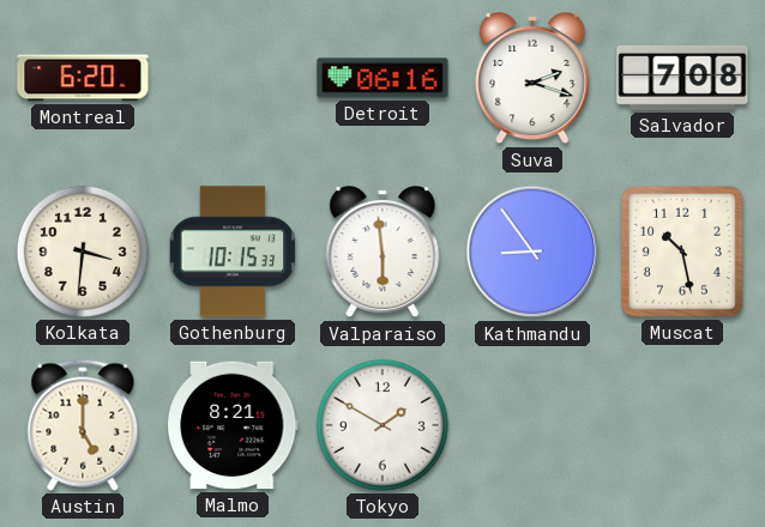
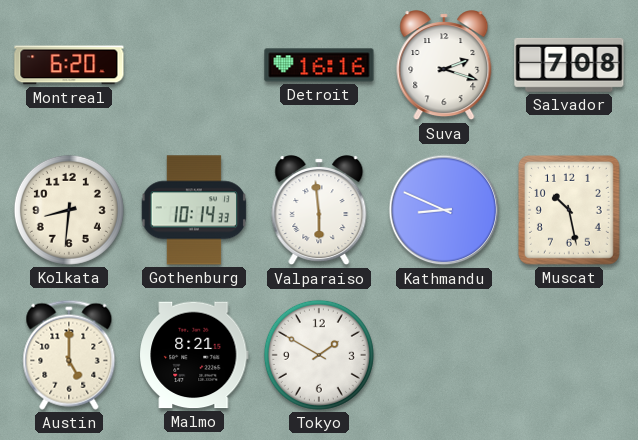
Detroit: 06:16 -> 16:16 (319, 65)
Kolkata: 3:31 -> 8:31 (69, 210)
Gothenburg: 10:15 -> 10:14 (194, 210)
Kathmandu: 8:54 -> 8:49 (444, 210)
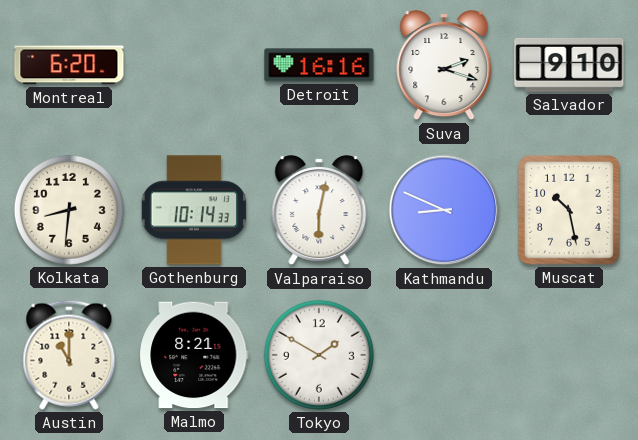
Salvador: 7:08 -> 9:10 (569, 65)
Valparaiso: 5:59 -> 6:02 (319, 211)
Austin: 5:00 -> 11:00 (69, 355)
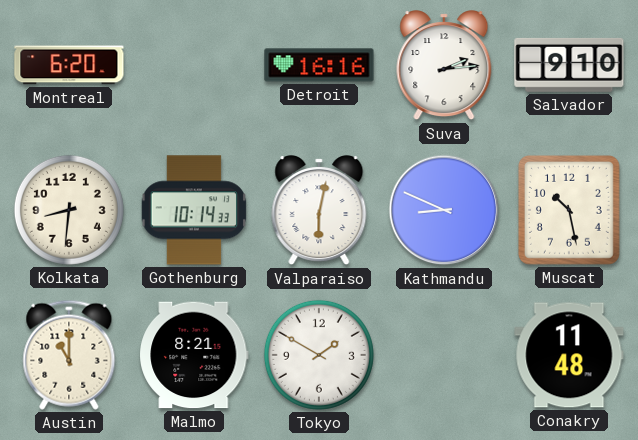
Suva: 2:18 -> 2:14 (444, 66)
Conakry: none -> 11:48 (569, 355)
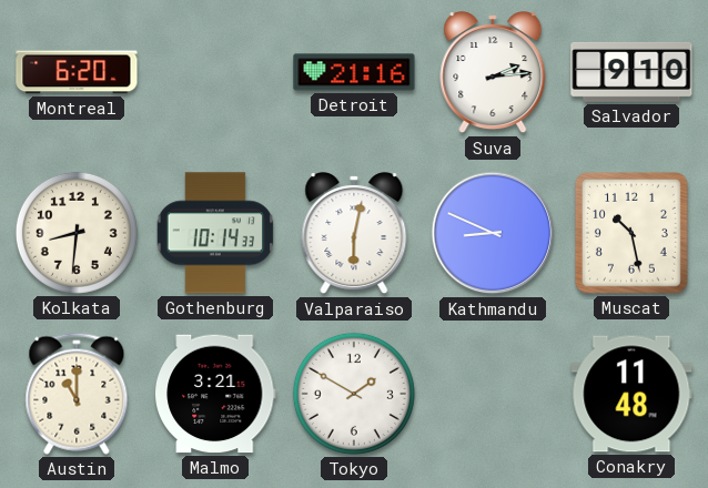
Detroit: 16:16 -> 21:16 (354, 72)
Malmo: 8:21 -> 3:21 (216, 394)
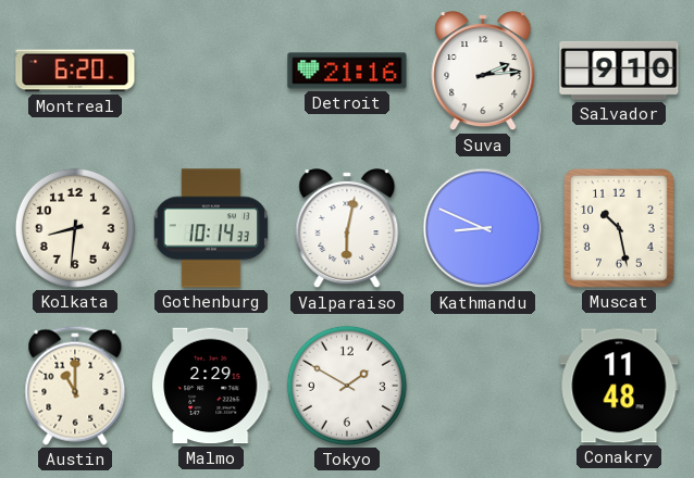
Malmo: 3:21 -> 2:29 (212, 386)
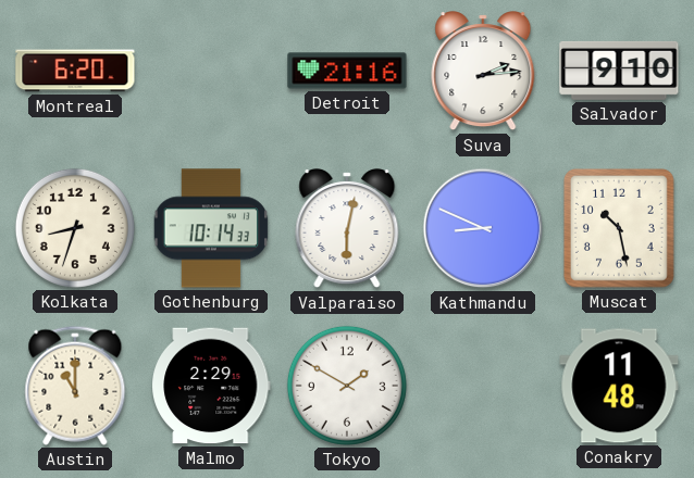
Kolkata: 8:31 -> 8:33 (75, 228)
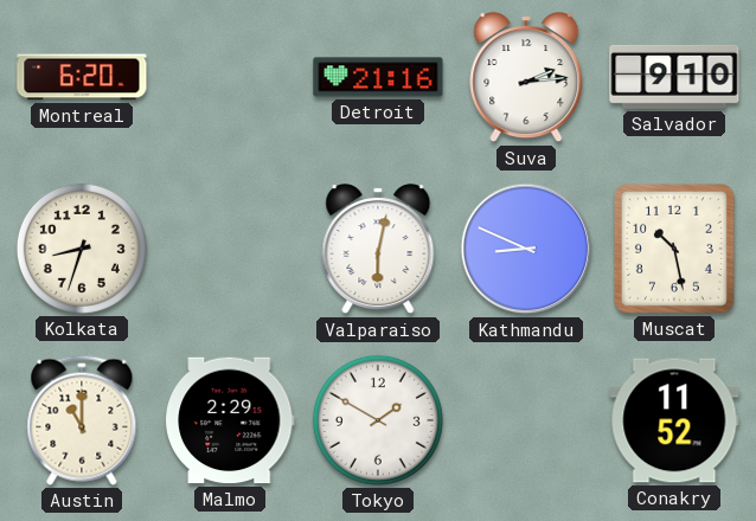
Gothenburg: 10:14 -> none (211, 228)
Conakry: 11:48 -> 11:52 (674, 420)
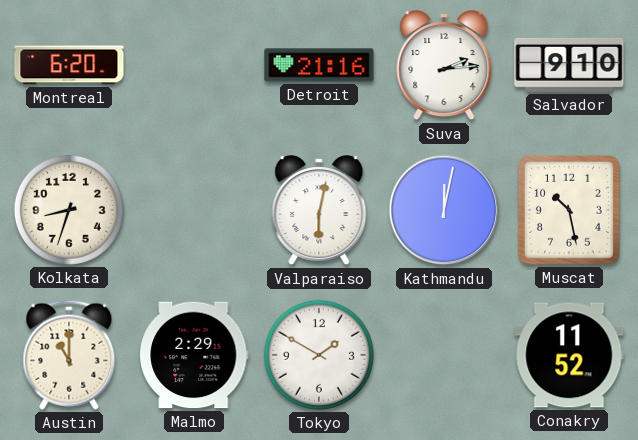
Kathmandu: 8:49 -> 12:02 (444, 210)
